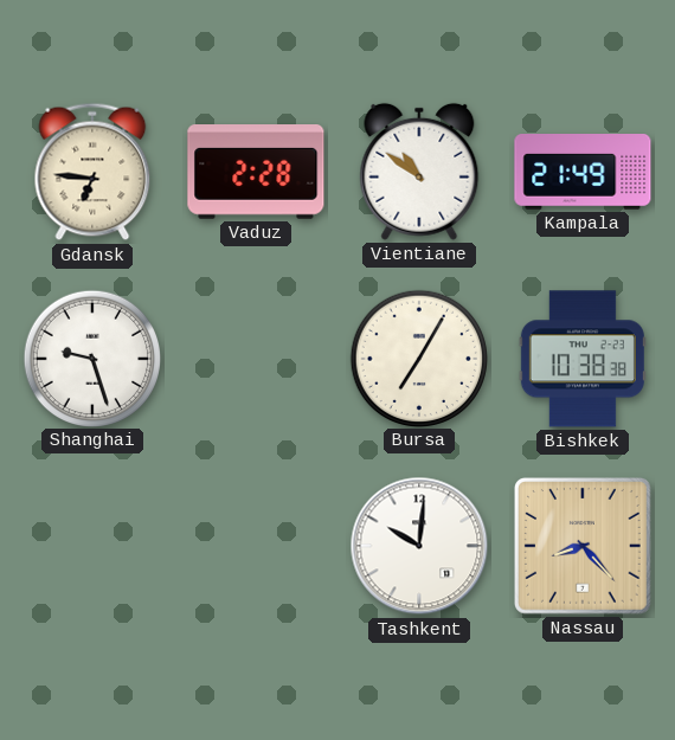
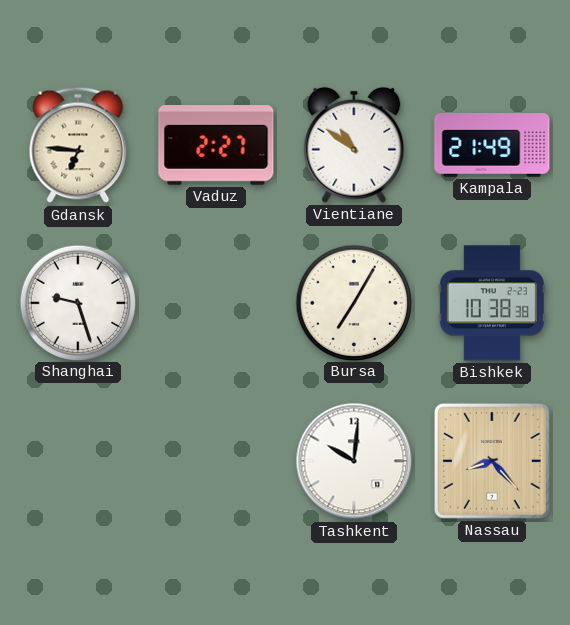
Vaduz: 2:28 -> 2:27 (216, 146)
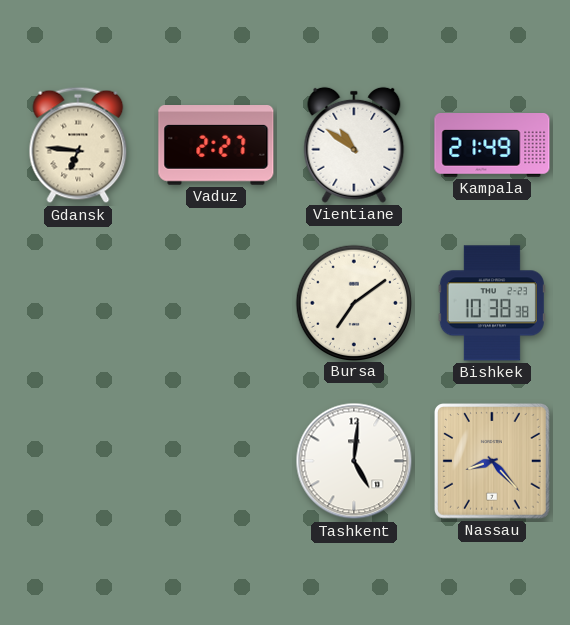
Shanghai: 9:27 -> none (77, 302)
Bursa: 7:05 -> 7:09 (353, 302)
Tashkent: 10:01 -> 5:01 (354, 461)
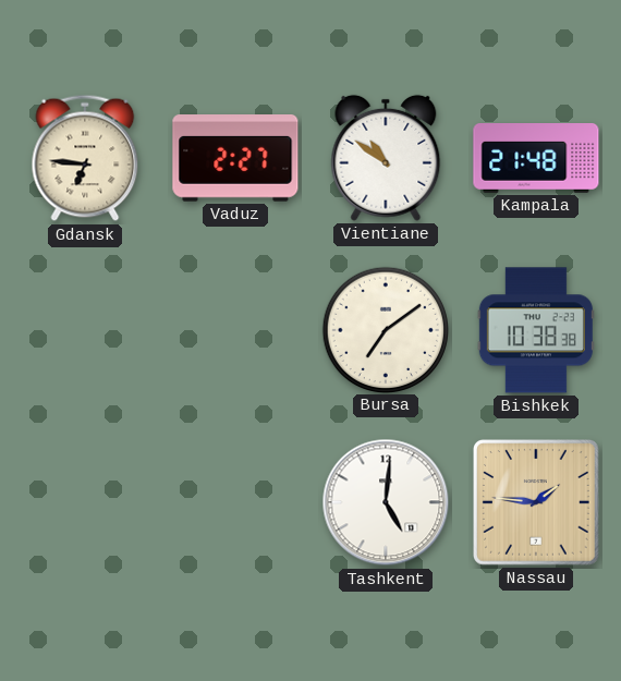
Kampala: 21:49 -> 21:48 (536, 159)
Nassau: 8:23 -> 1:46 (537, 503)
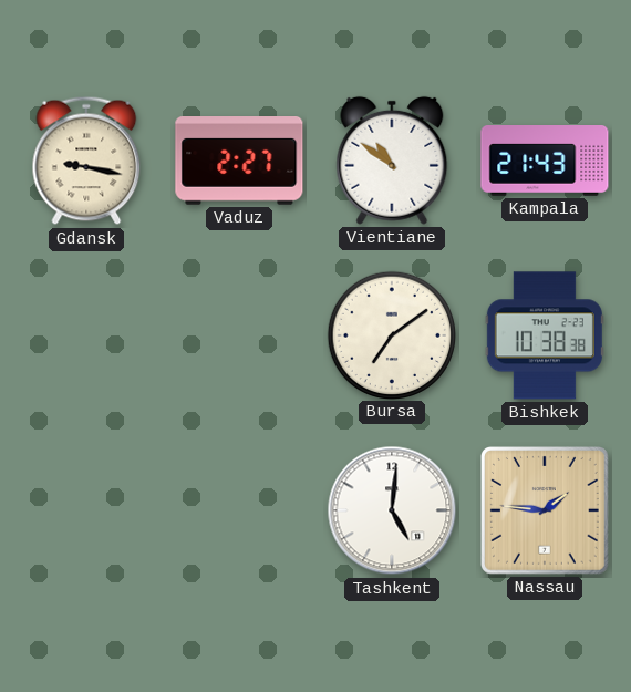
Gdansk: 6:46 -> 9:17 (86, 161)
Kampala: 21:48 -> 21:43 (545, 162)
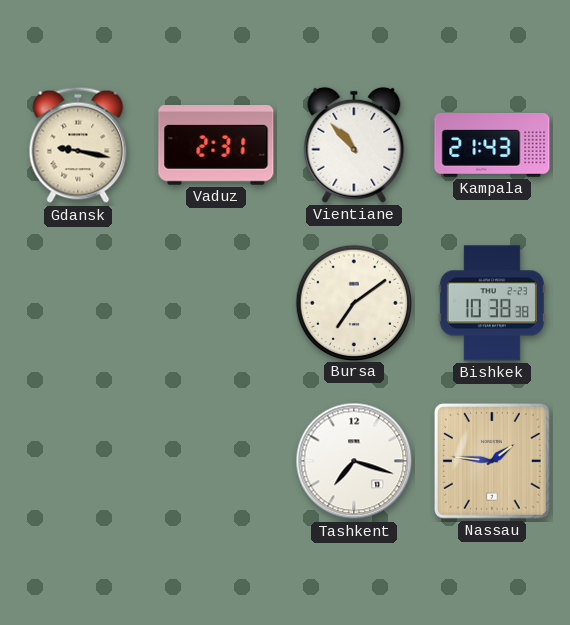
Vaduz: 2:27 -> 2:31 (216, 146)
Vientiane: 10:51 -> 10:53 (354, 145)
Tashkent: 5:01 -> 7:18 (354, 461)
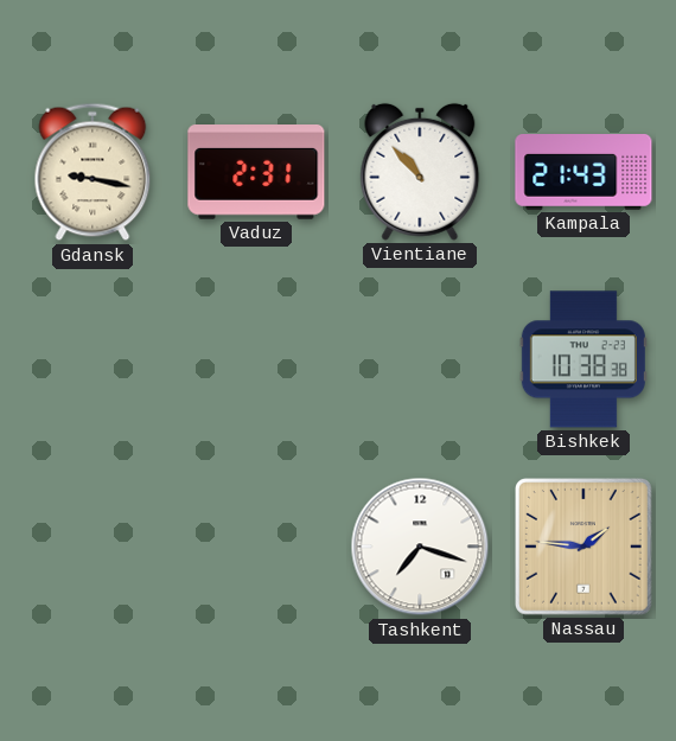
Bursa: 7:09 -> none (353, 302)
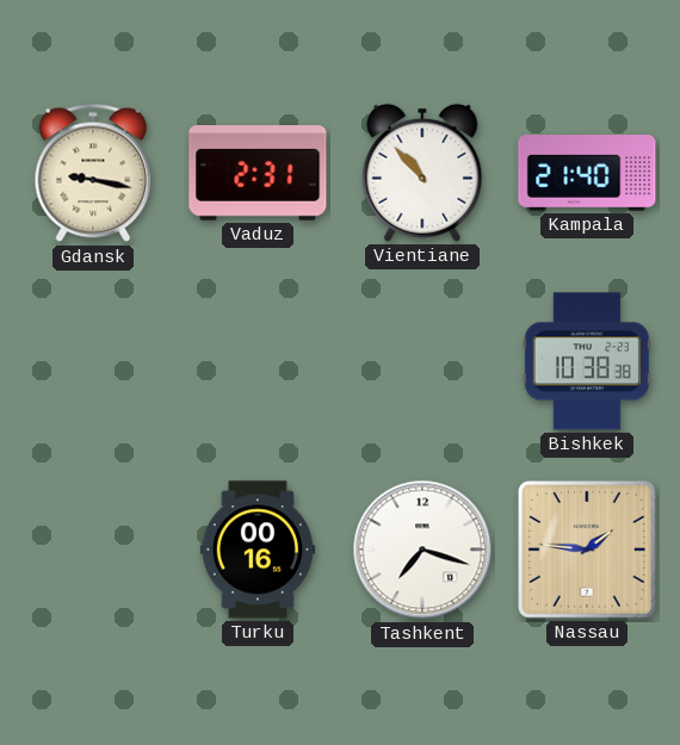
Kampala: 21:43 -> 21:40 (587, 174)
Turku: none -> 00:16 (258, 550)
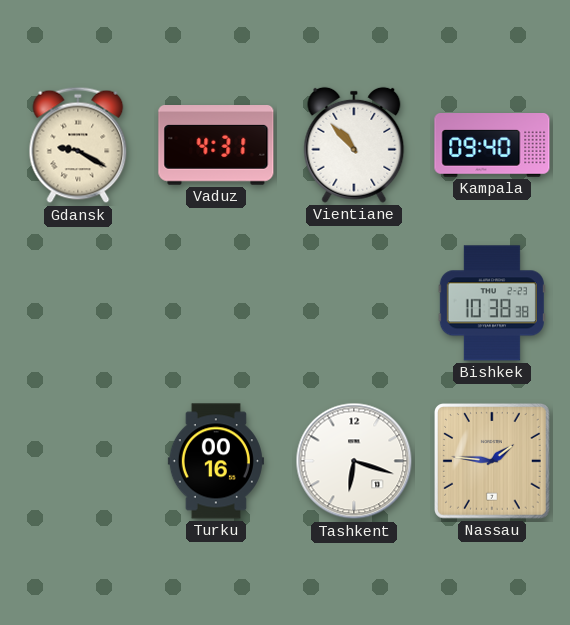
Gdansk: 9:17 -> 9:20 (78, 145)
Vaduz: 2:31 -> 4:31 (216, 146)
Kampala: 21:40 -> 09:40 (492, 146)
Tashkent: 7:18 -> 6:18 (354, 461)
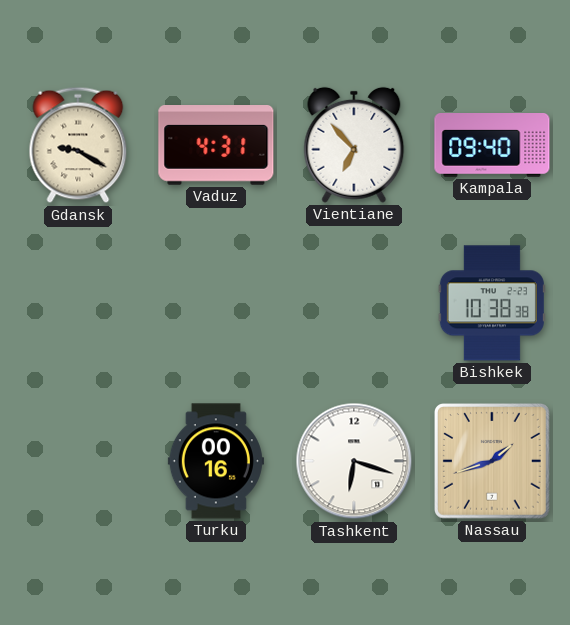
Vientiane: 10:53 -> 6:53 (354, 145)
Nassau: 1:46 -> 1:42 (493, 462)
